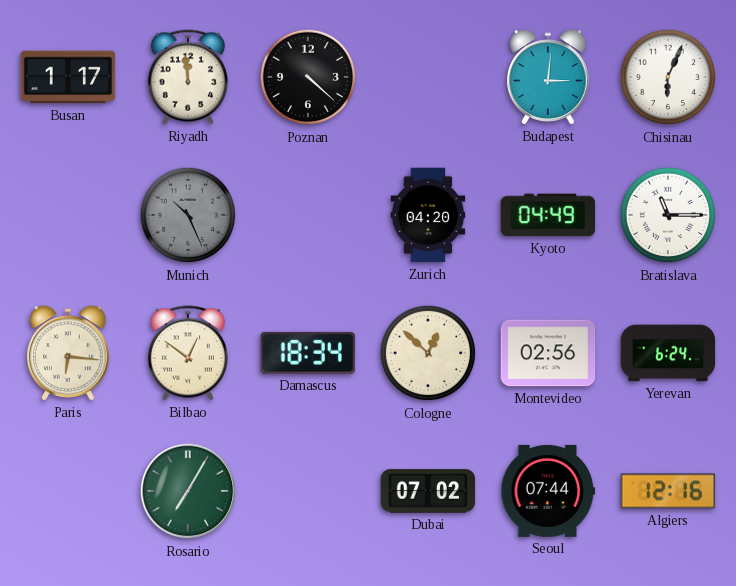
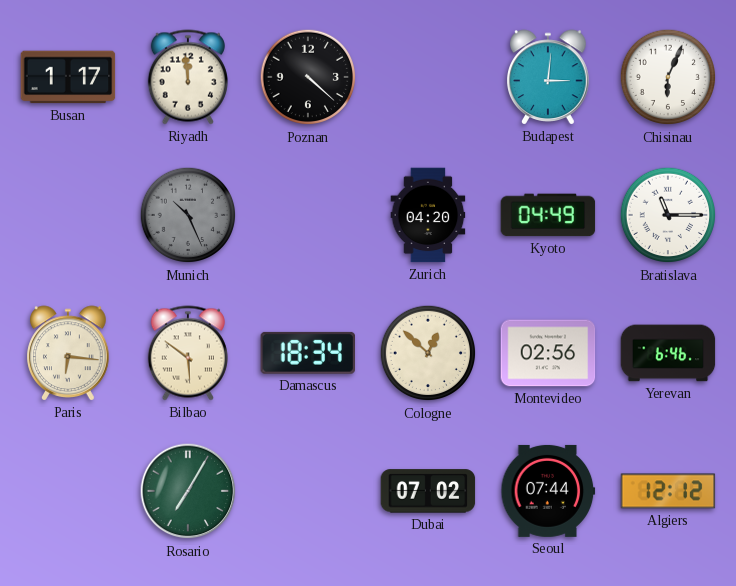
Bilbao: 12:51 -> 5:51 (188, 353)
Yerevan: 6:24 -> 6:46 (668, 353)
Algiers: 12:16 -> 12:12 (668, 491)
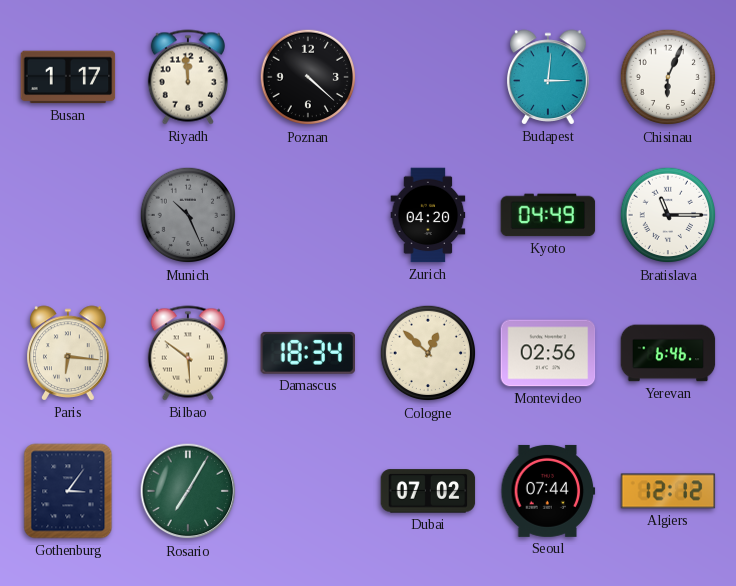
Gothenburg: none -> 3:06 (68, 491)
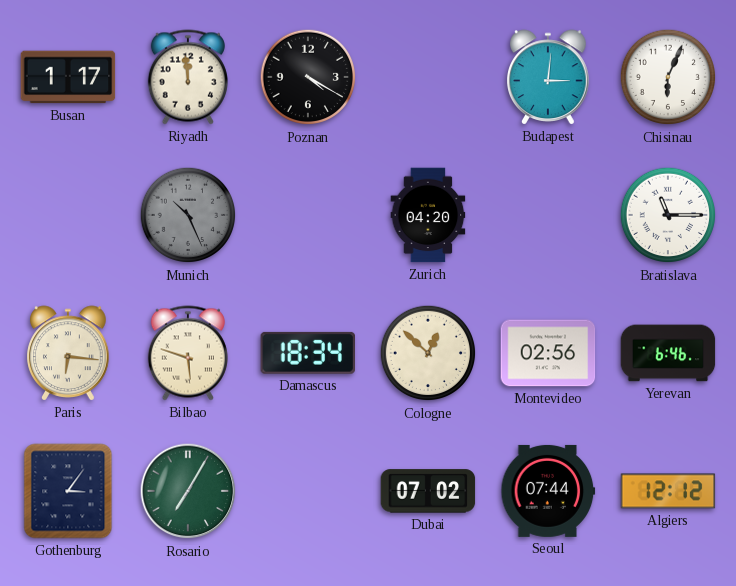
Poznan: 4:22 -> 4:20 (308, 77)
Kyoto: 04:49 -> none (548, 215)
Bilbao: 5:51 -> 5:48 (188, 353)
